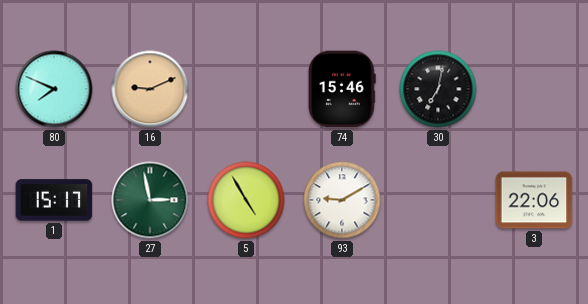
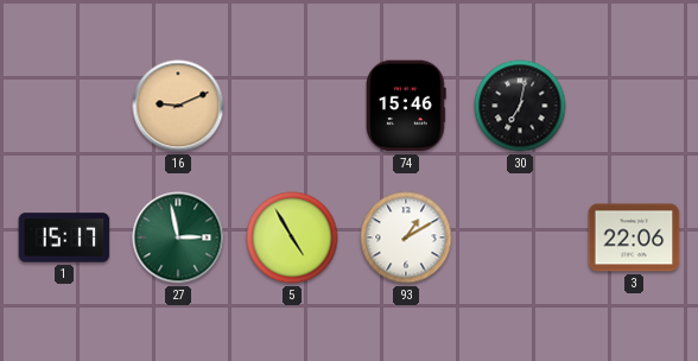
80: 7:49 -> none (54, 89)
93: 9:10 -> 1:10 (406, 237)
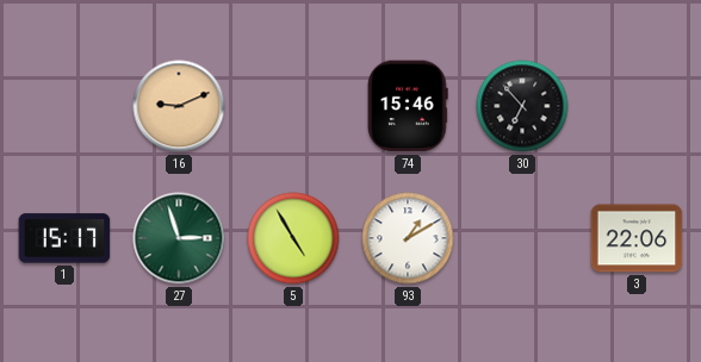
30: 7:02 -> 6:53 (522, 106)
27: 2:58 -> 2:57 (179, 238)
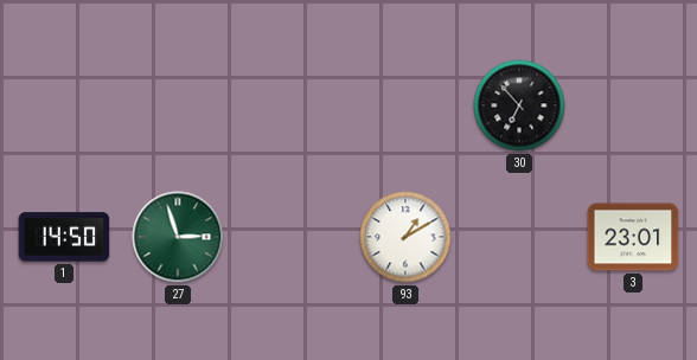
16: 9:11 -> none (179, 106)
74: 15:46 -> none (408, 106)
1: 15:17 -> 14:50 (64, 237)
5: 4:55 -> none (293, 238)
3: 22:06 -> 23:01 (633, 237)
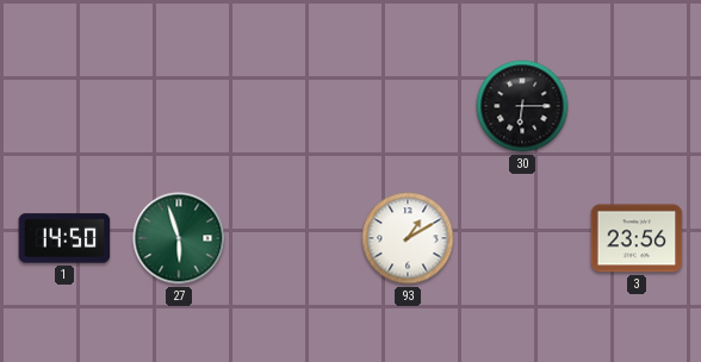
30: 6:53 -> 6:15 (522, 106)
27: 2:57 -> 5:57 (179, 238)
3: 23:01 -> 23:56 (637, 238)
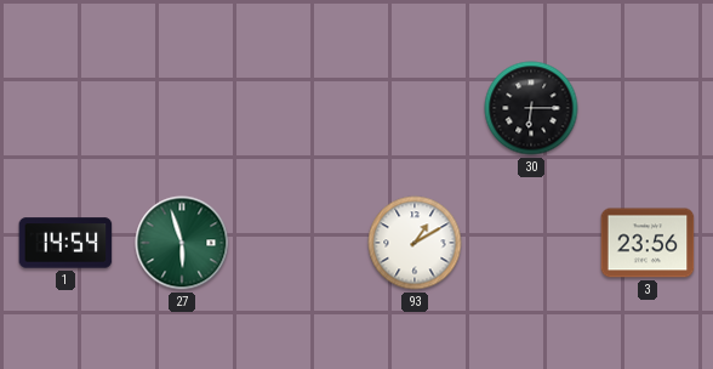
1: 14:50 -> 14:54 (65, 243)
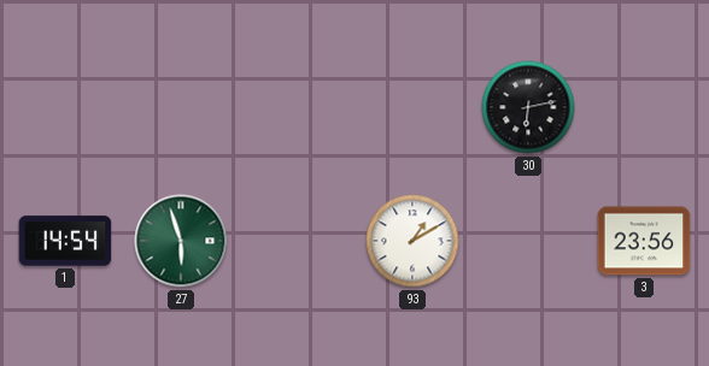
30: 6:15 -> 6:13 (528, 107)
